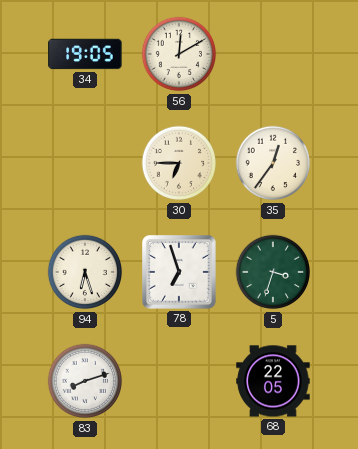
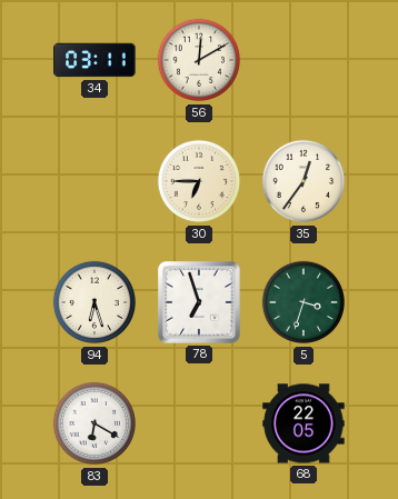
34: 19:05 -> 03:11 (94, 60)
83: 8:12 -> 6:20 (94, 423)
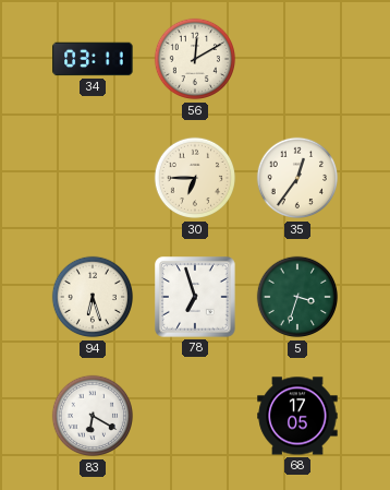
68: 22:05 -> 17:05 (297, 416)
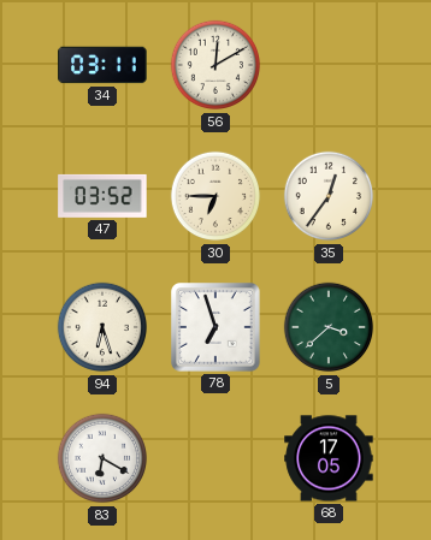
47: none -> 03:52 (102, 196)
5: 3:33 -> 3:38 (329, 327)
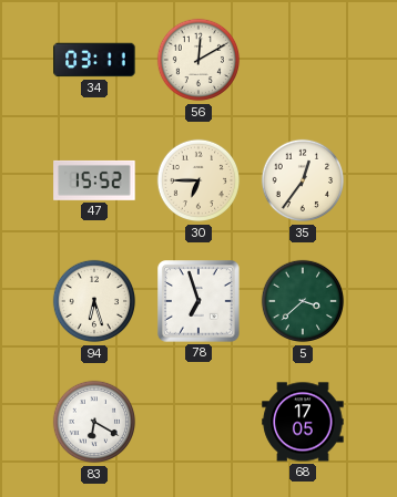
47: 03:52 -> 15:52 (94, 180)
